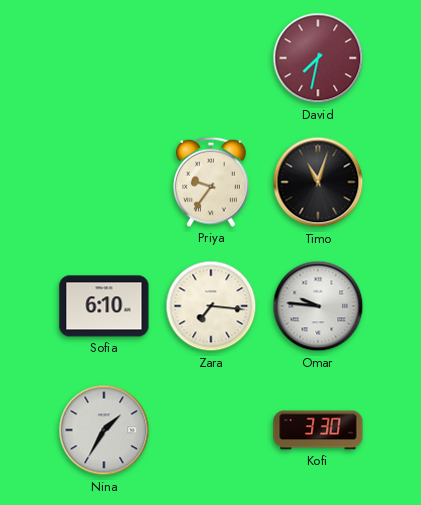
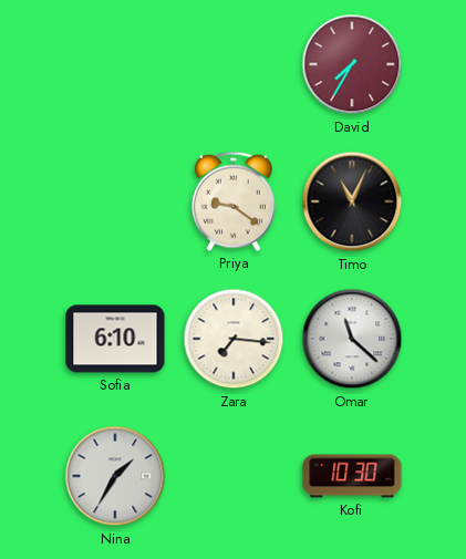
David: 7:32 -> 7:35 (352, 64)
Priya: 9:36 -> 9:21 (235, 201)
Timo: 11:03 -> 11:04 (352, 201)
Omar: 9:46 -> 11:22 (352, 339)
Kofi: 3:30 -> 10:30 (352, 476)
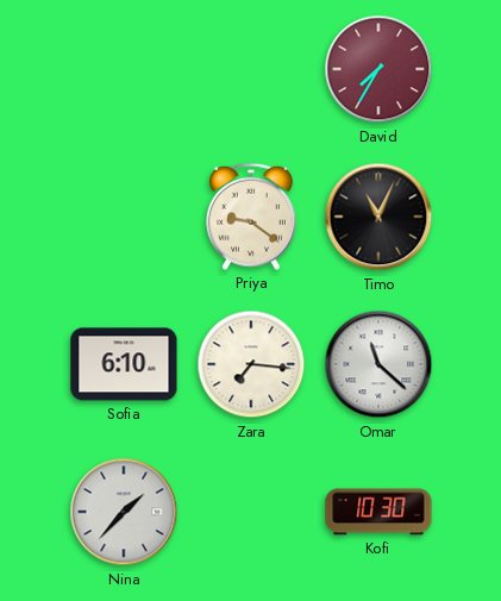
Nina: 1:35 -> 1:37 (124, 512)
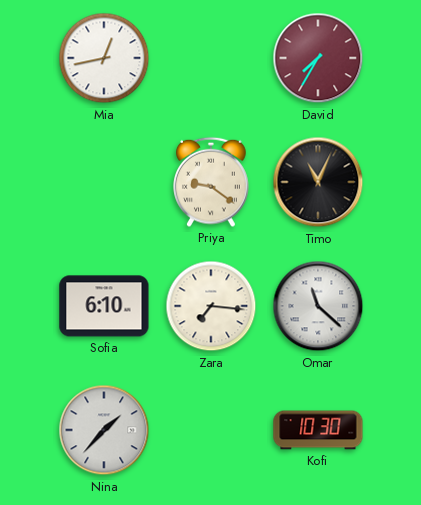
Mia: none -> 12:43 (104, 58)
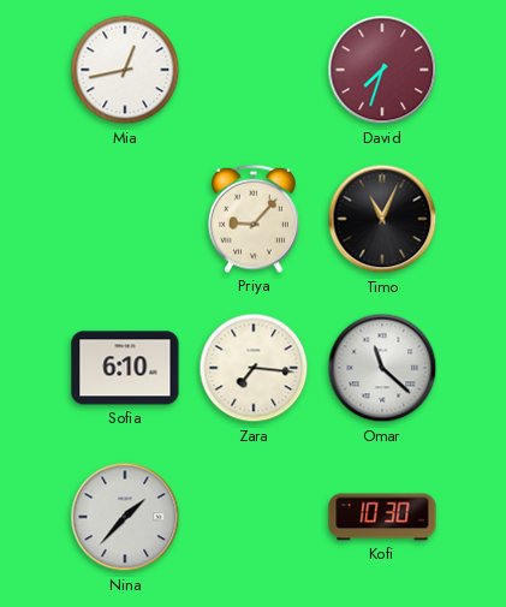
David: 7:35 -> 7:33 (382, 70)
Priya: 9:21 -> 9:07 (255, 219)
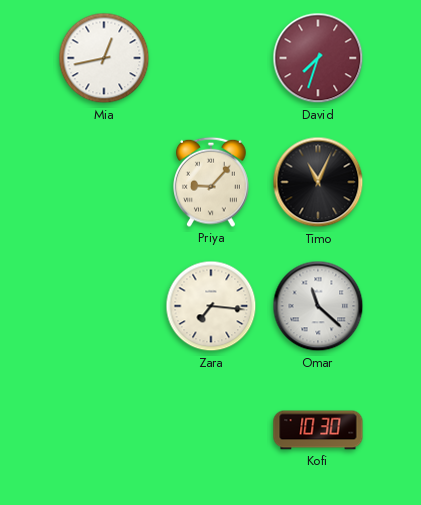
Sofia: 6:10 -> none (125, 368)
Nina: 1:37 -> none (125, 517)
